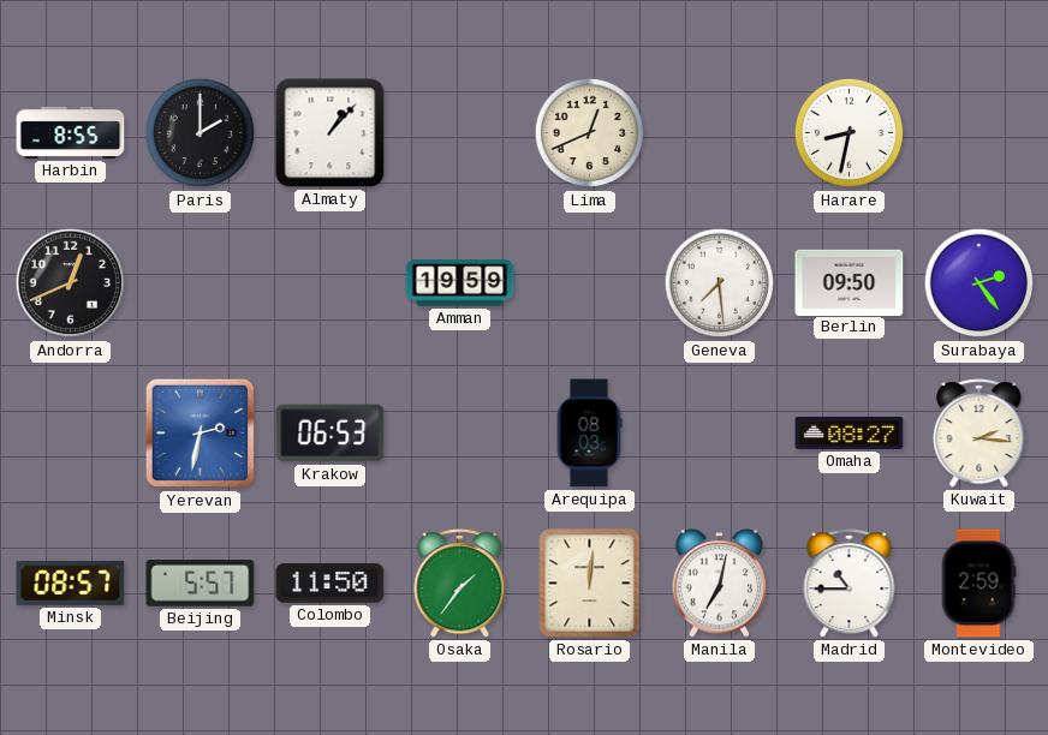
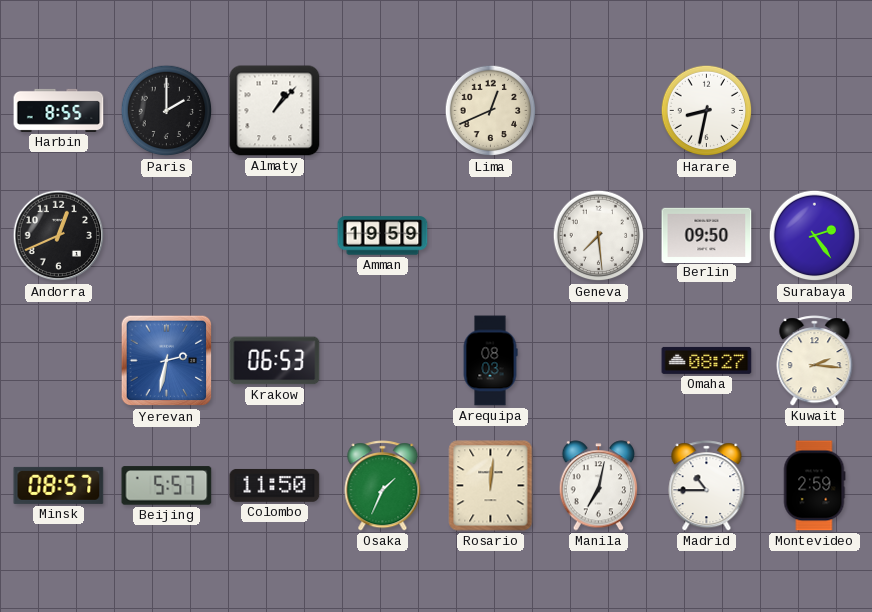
Osaka: 1:36 -> 1:34 (383, 486)
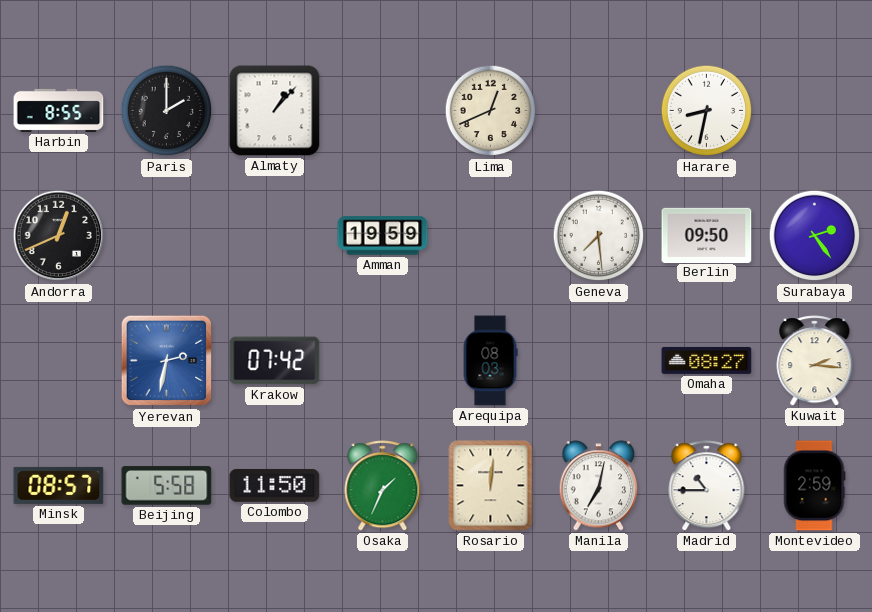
Krakow: 06:53 -> 07:42 (275, 361)
Beijing: 5:57 -> 5:58 (167, 486)
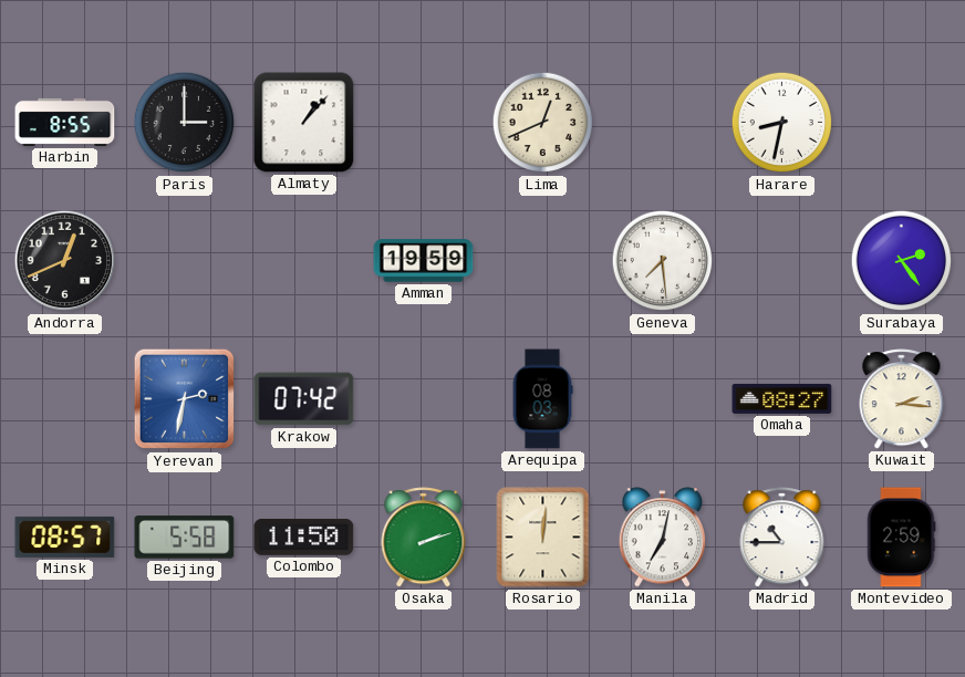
Paris: 2:00 -> 3:00 (185, 123)
Berlin: 09:50 -> none (707, 235)
Osaka: 1:34 -> 2:12 (424, 538)
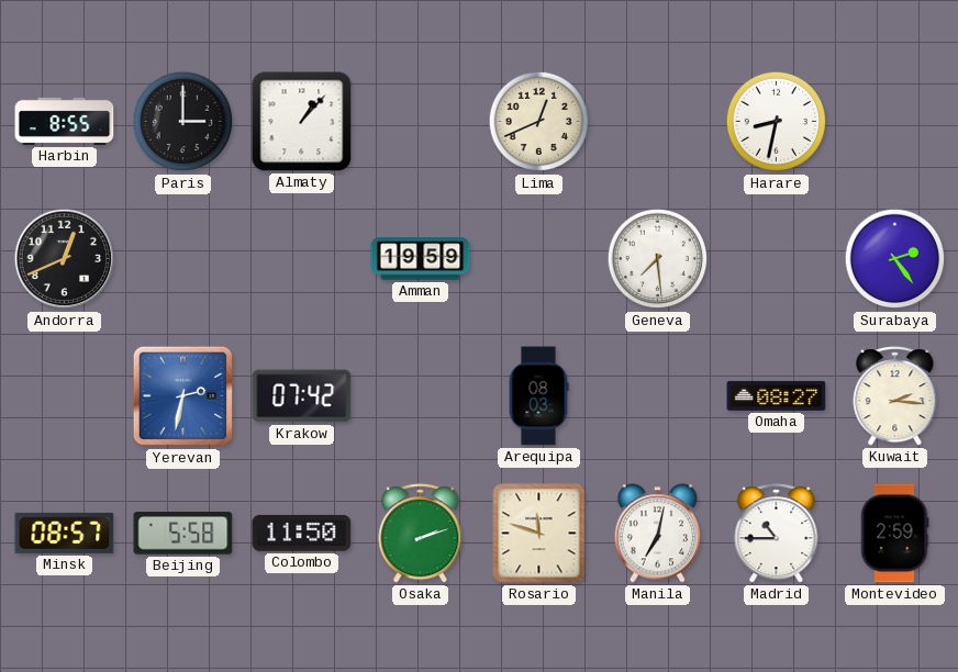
Rosario: 12:01 -> 11:48 (539, 534)
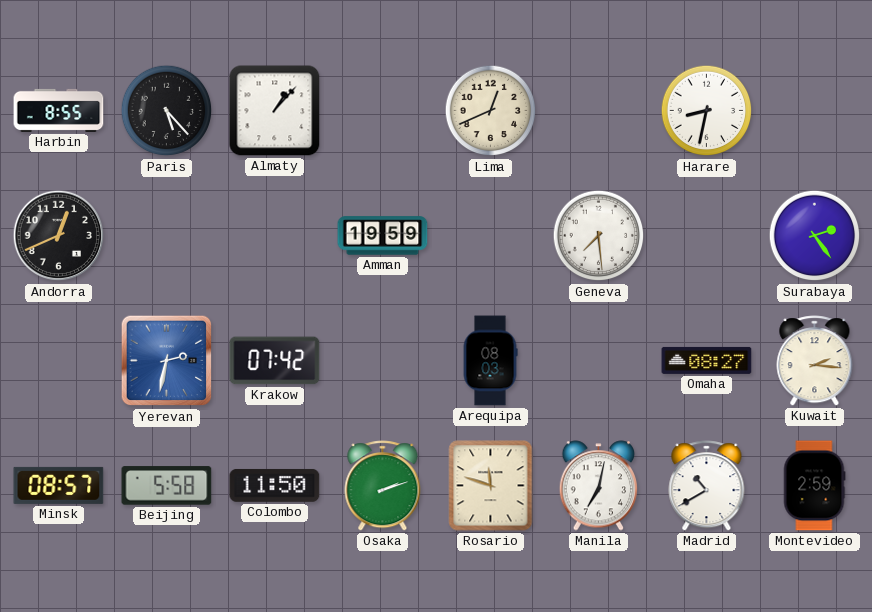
Paris: 3:00 -> 5:23 (167, 111)
Madrid: 10:45 -> 10:40 (707, 486)
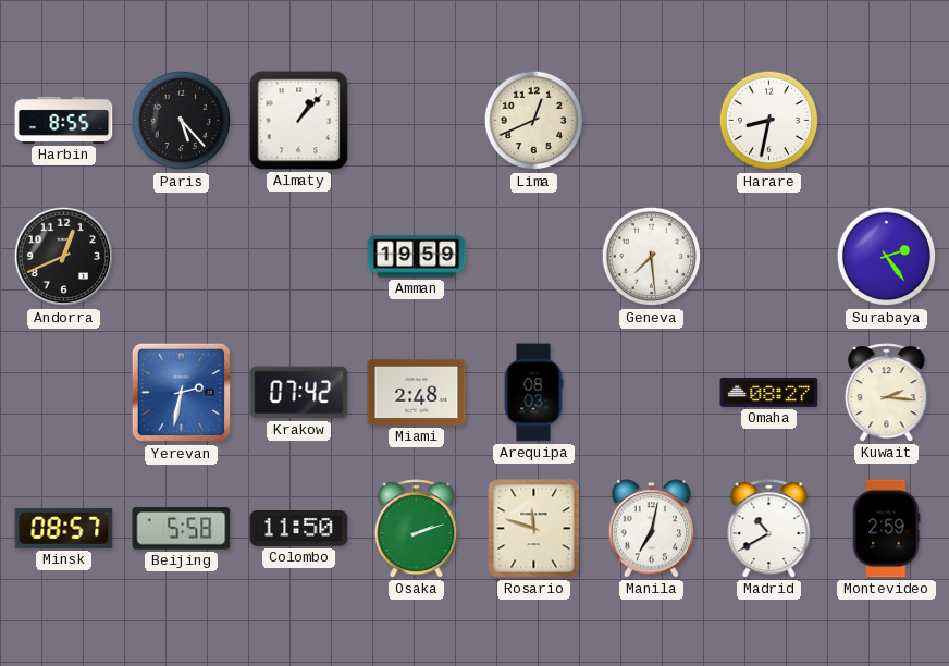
Miami: none -> 2:48 (417, 392)
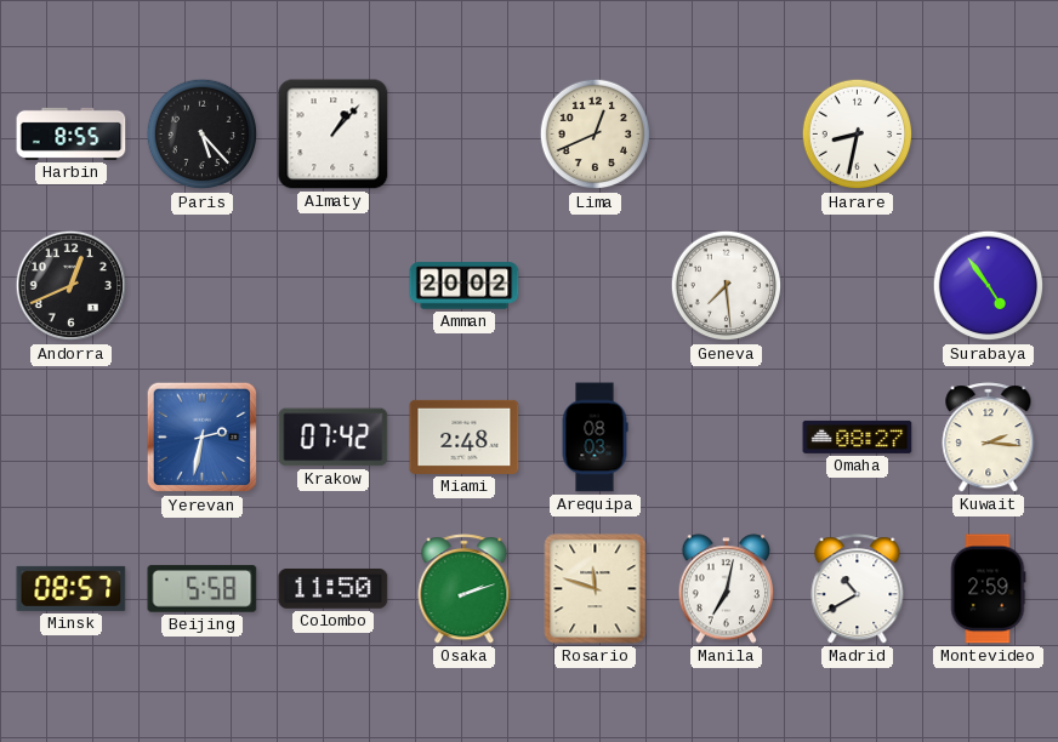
Amman: 19:59 -> 20:02 (465, 286)
Surabaya: 2:24 -> 4:54 (989, 286)
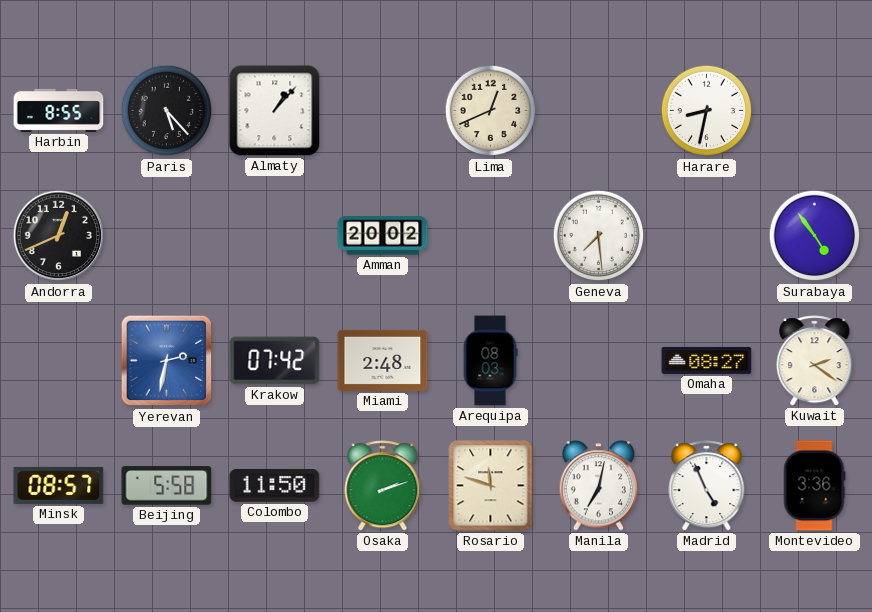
Kuwait: 2:16 -> 2:21 (815, 361)
Madrid: 10:40 -> 4:56 (707, 486)
Montevideo: 2:59 -> 3:36 (814, 486)
